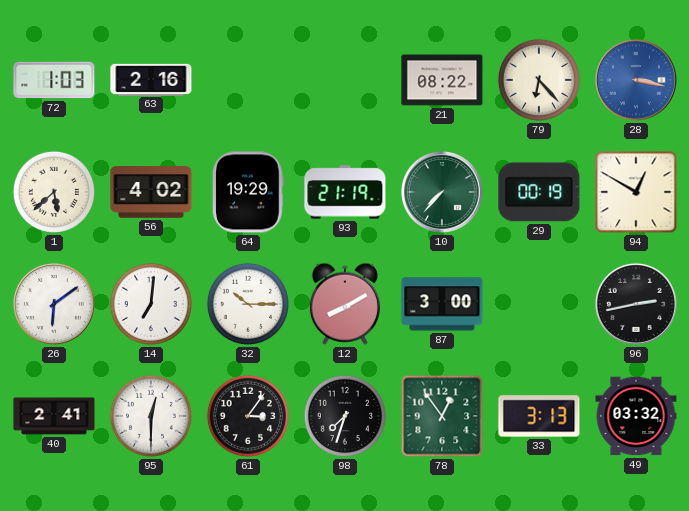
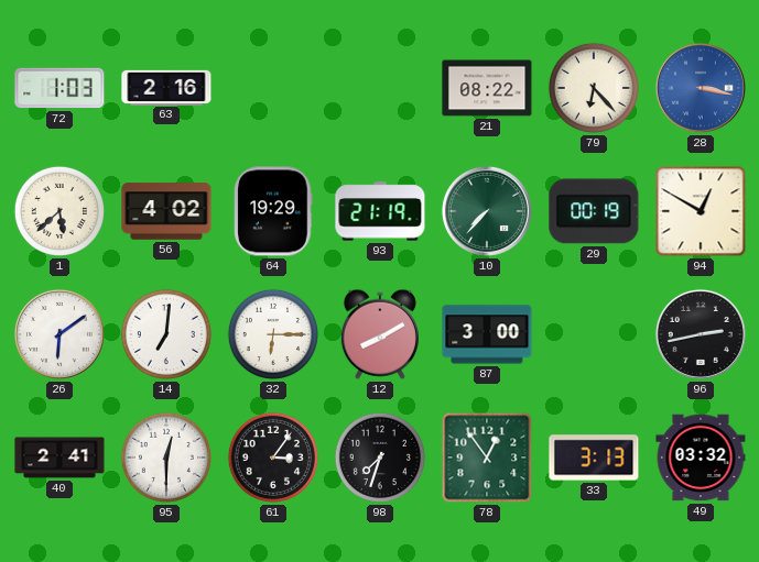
32: 10:15 -> 6:15 (273, 334)
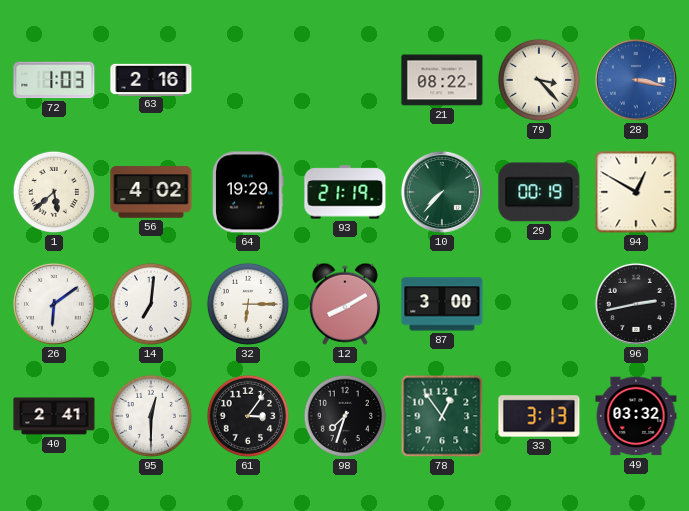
79: 6:23 -> 3:23 (539, 80)
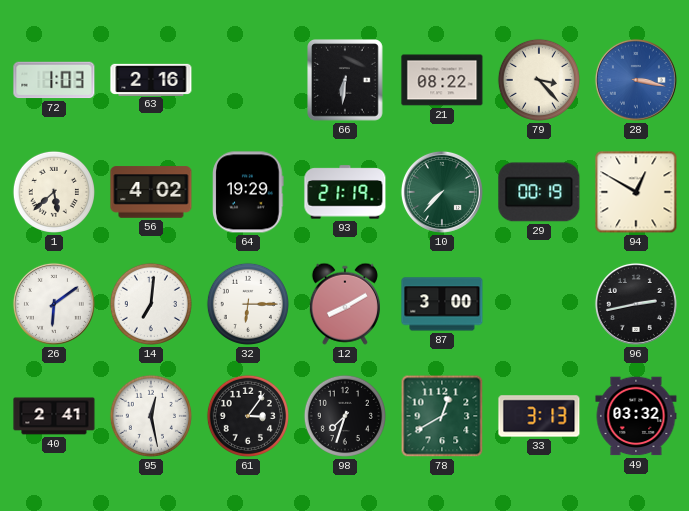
66: none -> 6:31 (346, 81)
95: 12:30 -> 12:28 (151, 416)
78: 12:54 -> 12:40 (442, 416)
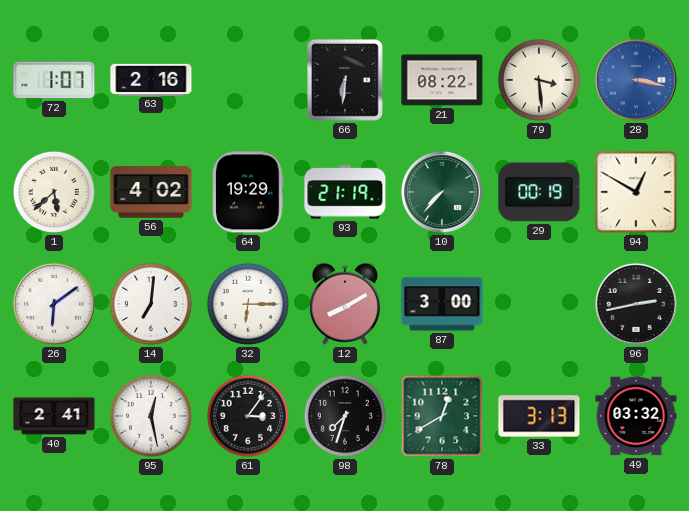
72: 1:03 -> 1:07 (54, 80)
79: 3:23 -> 3:29 (539, 80)
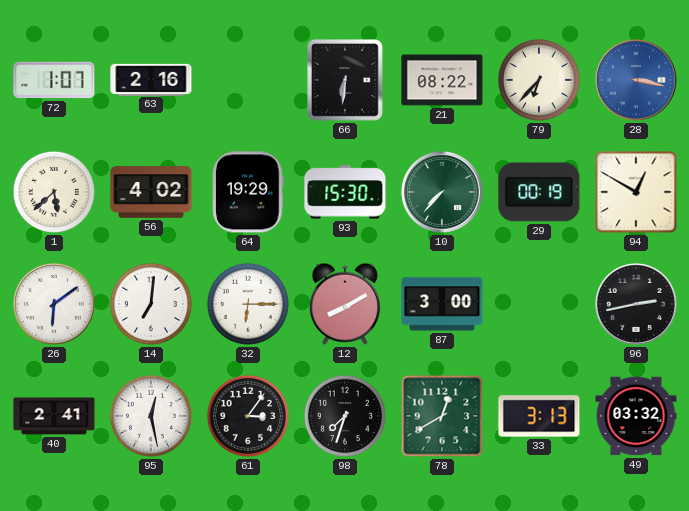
79: 3:29 -> 6:37 (539, 80)
93: 21:19 -> 15:30 (345, 192)
